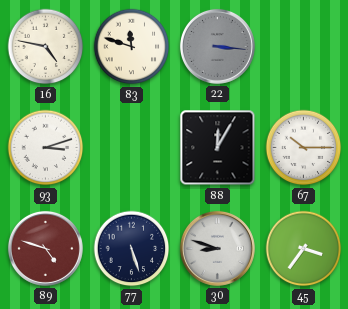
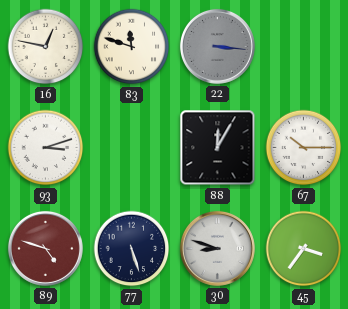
16: 4:47 -> 12:47 (46, 47)
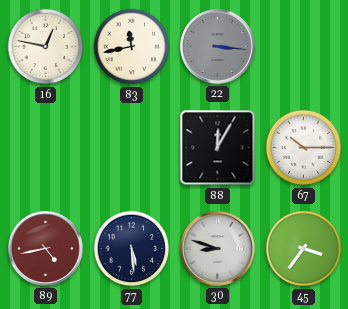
83: 11:48 -> 11:43 (132, 47)
93: 3:12 -> none (46, 148)
89: 4:48 -> 4:43 (45, 248)
77: 5:27 -> 5:29 (132, 249)
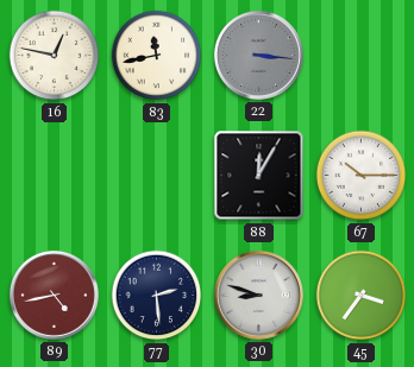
77: 5:29 -> 2:29 (157, 296)
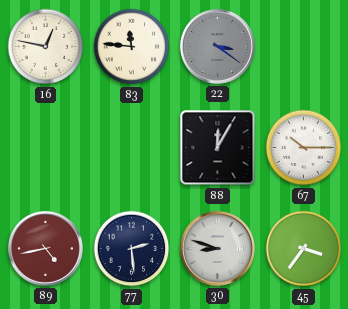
83: 11:43 -> 11:46 (132, 47)
22: 3:16 -> 3:21 (217, 46)
